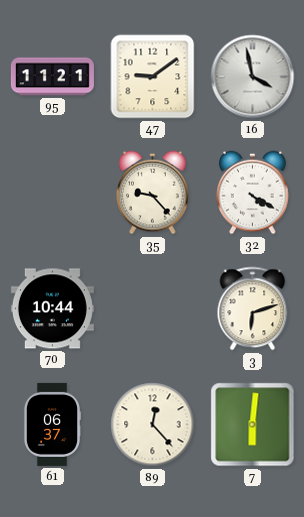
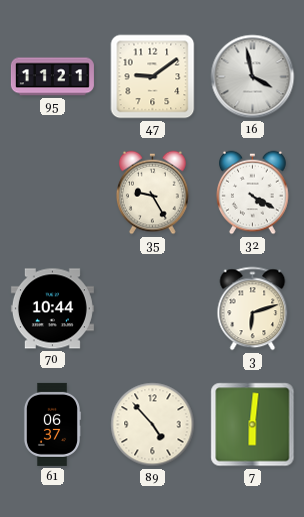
35: 9:23 -> 9:25 (153, 193)
89: 12:23 -> 4:53 (153, 425)
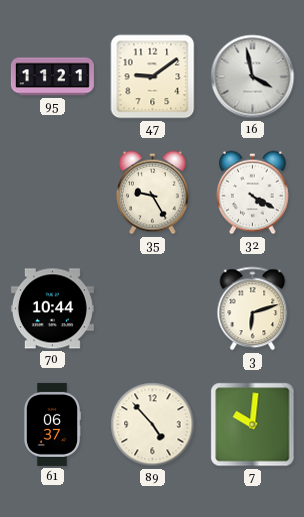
7: 6:01 -> 10:01 (253, 425)
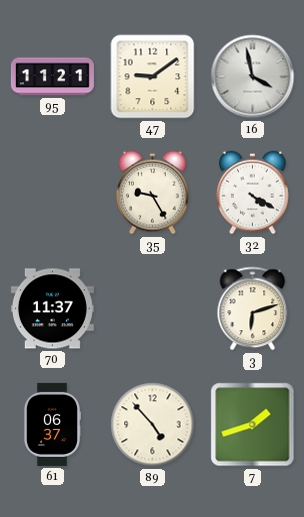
70: 10:44 -> 11:37 (52, 309)
7: 10:01 -> 1:42 (253, 425)
